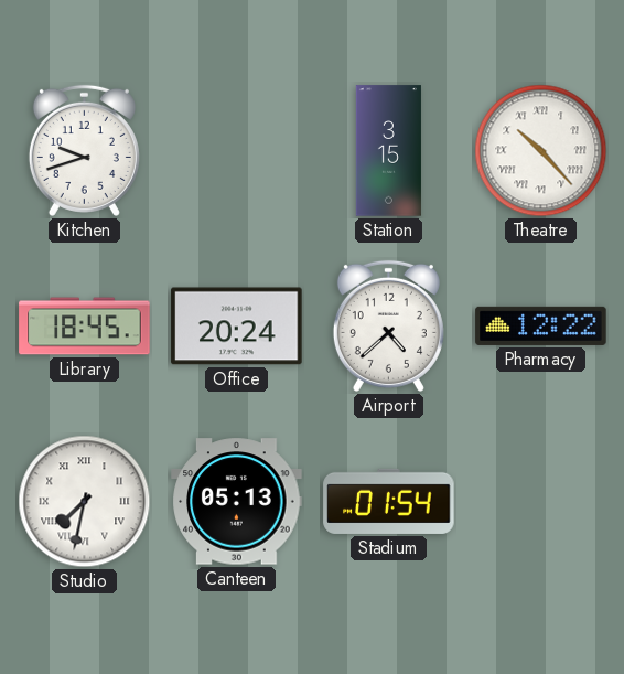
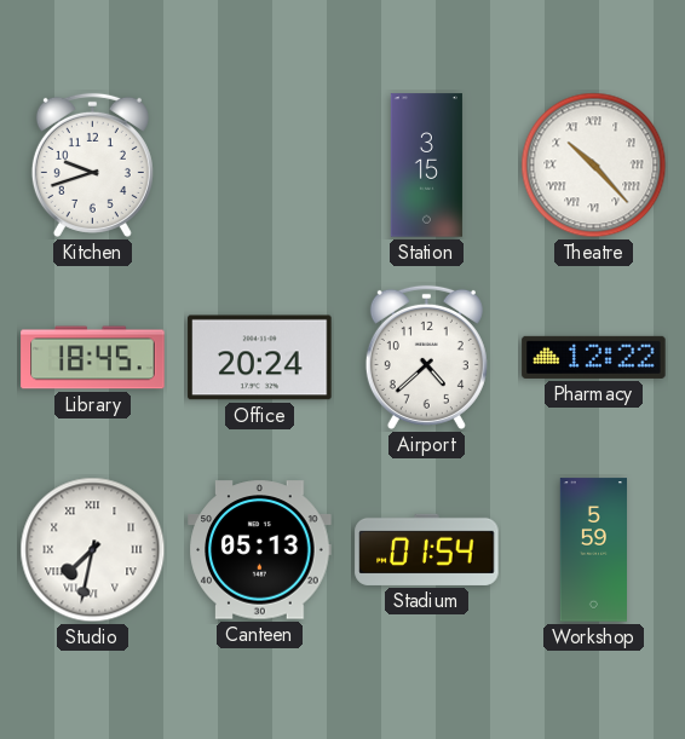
Workshop: none -> 5:59 (593, 550)
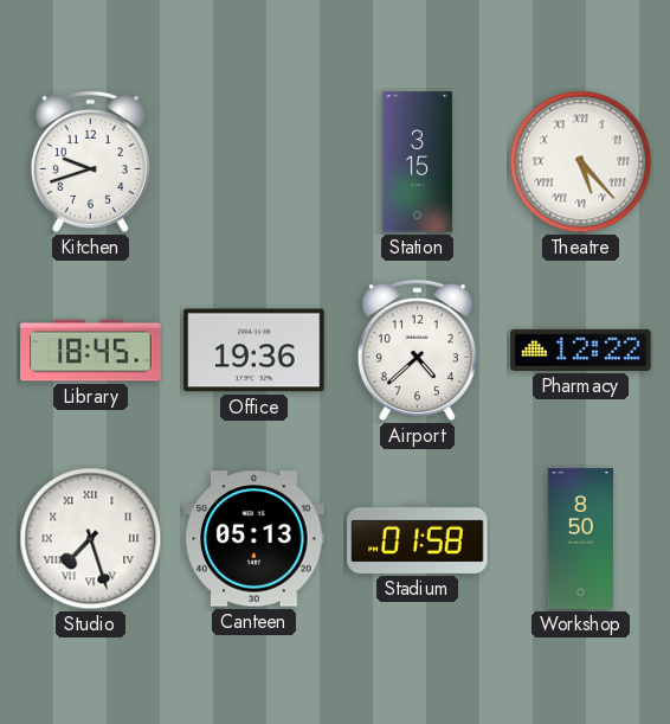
Theatre: 10:23 -> 5:23 (581, 162)
Office: 20:24 -> 19:36 (255, 351)
Studio: 7:32 -> 7:27 (91, 539)
Stadium: 01:54 -> 01:58 (418, 538)
Workshop: 5:59 -> 8:50 (580, 539)
